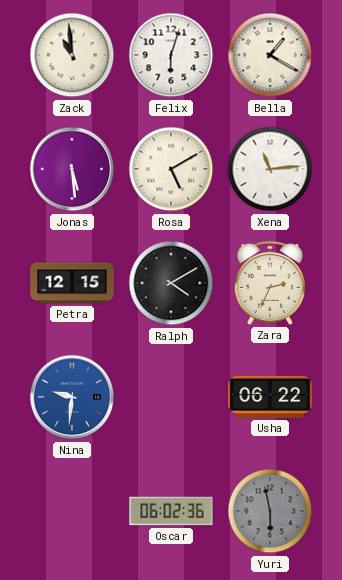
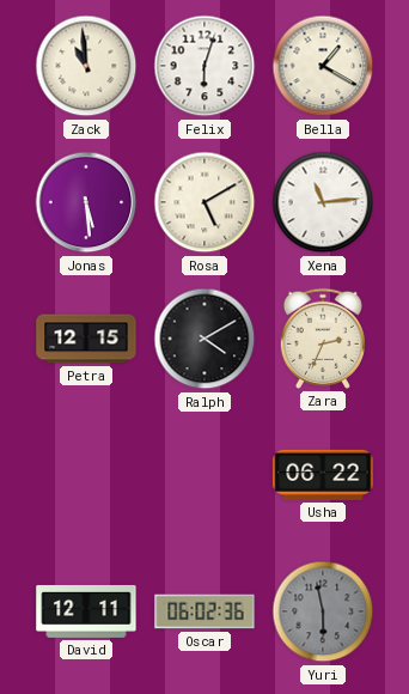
Nina: 9:31 -> none (72, 397)
David: none -> 12:11 (86, 611)
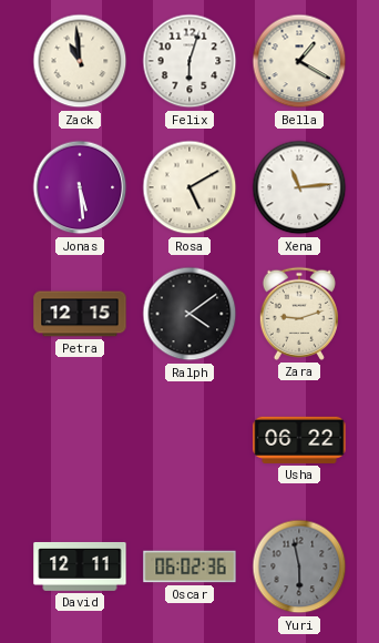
Ralph: 4:10 -> 4:09 (189, 314)
Zara: 2:34 -> 9:12 (299, 314)
